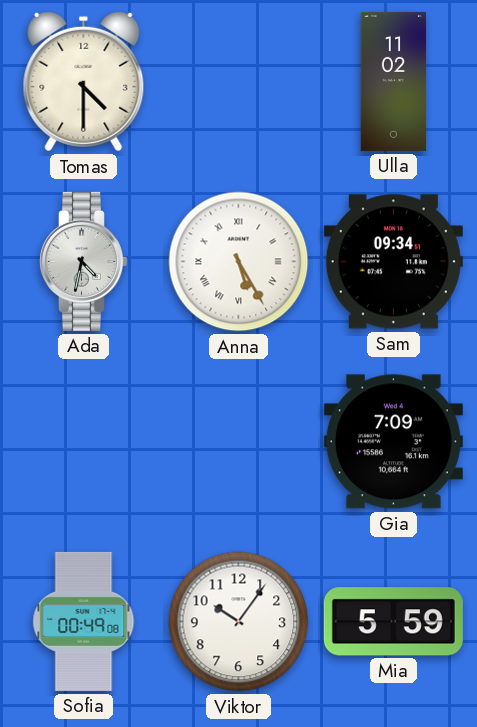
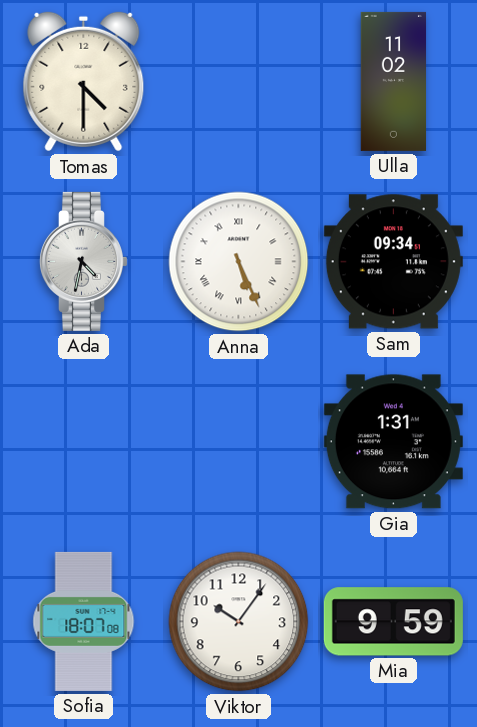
Anna: 5:25 -> 5:26 (239, 262)
Gia: 7:09 -> 1:31 (393, 442)
Sofia: 00:49 -> 18:07 (84, 621)
Mia: 5:59 -> 9:59 (393, 622)
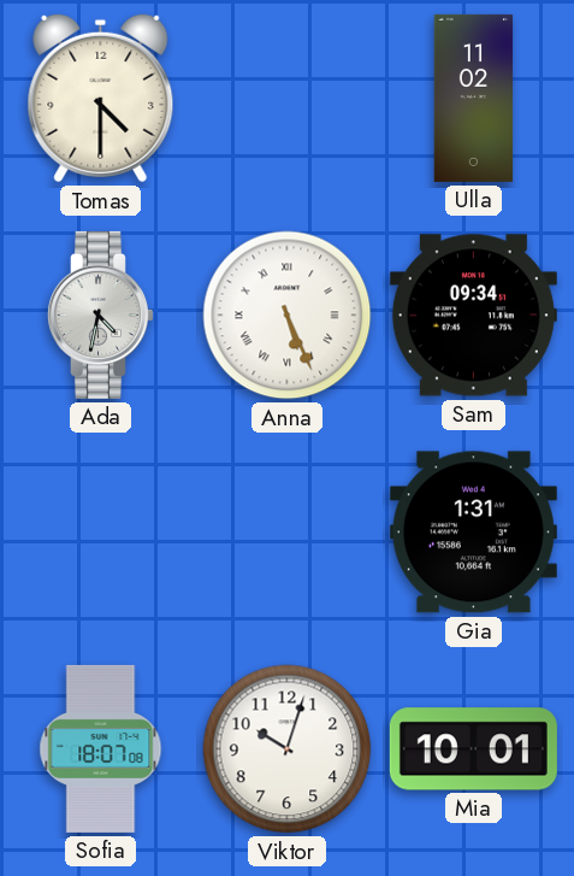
Viktor: 10:06 -> 10:03 (288, 749)
Mia: 9:59 -> 10:01 (473, 749)
